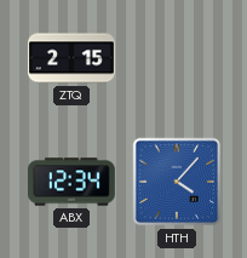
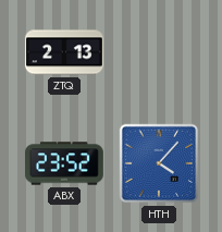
ZTQ: 2:15 -> 2:13 (64, 52)
ABX: 12:34 -> 23:52 (64, 163)
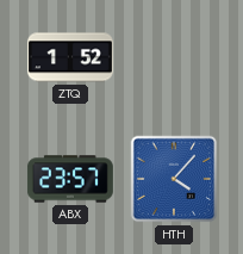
ZTQ: 2:13 -> 1:52 (70, 57)
ABX: 23:52 -> 23:57 (70, 179)
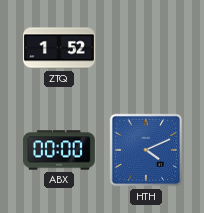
ABX: 23:57 -> 00:00 (59, 150)
HTH: 4:07 -> 4:11 (146, 150)
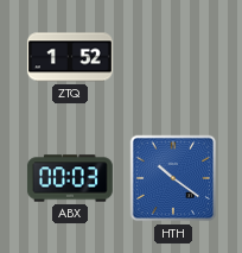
ABX: 00:00 -> 00:03 (70, 178)
HTH: 4:11 -> 10:21 (173, 178)
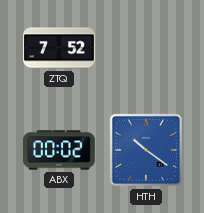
ZTQ: 1:52 -> 7:52 (59, 48)
ABX: 00:03 -> 00:02 (59, 150)
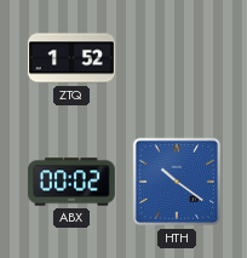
ZTQ: 7:52 -> 1:52 (71, 58)
